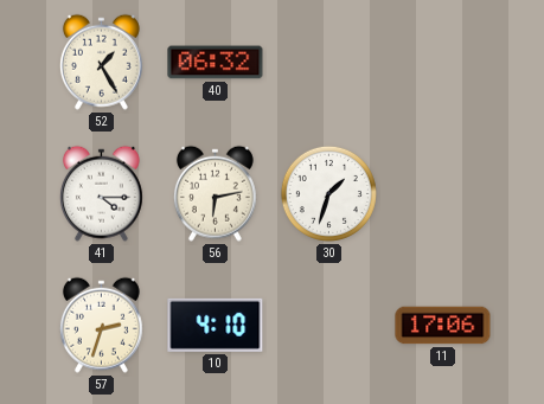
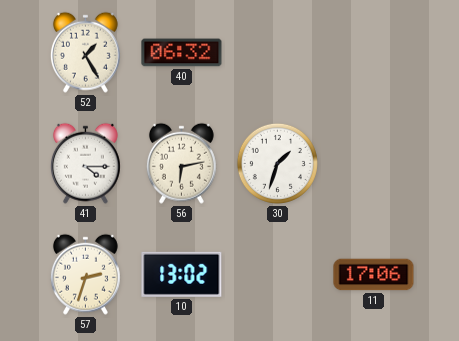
10: 4:10 -> 13:02 (182, 274)
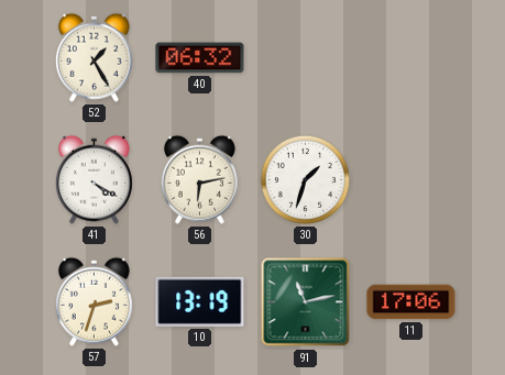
41: 4:15 -> 4:20 (94, 179)
10: 13:02 -> 13:19 (200, 301)
91: none -> 11:13 (306, 302)
